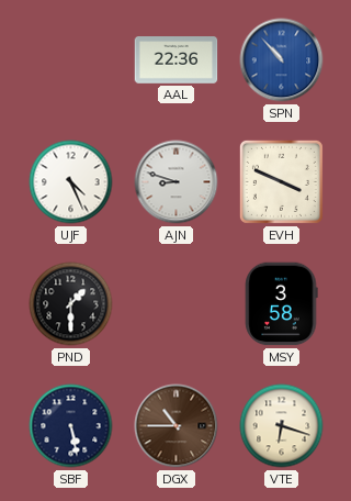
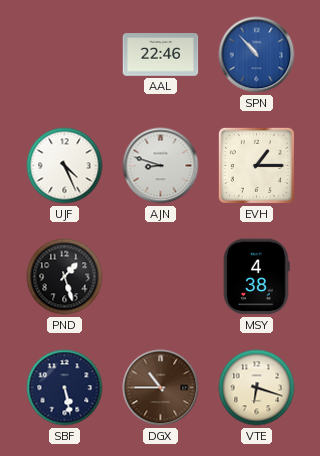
AAL: 22:36 -> 22:46 (161, 55)
EVH: 3:49 -> 1:15 (256, 165)
PND: 1:30 -> 1:27 (65, 277)
MSY: 3:58 -> 4:38 (257, 277)
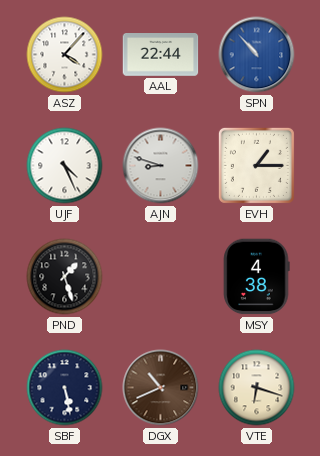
ASZ: none -> 4:07 (65, 55)
AAL: 22:46 -> 22:44 (161, 55)
DGX: 10:45 -> 10:41 (161, 388)
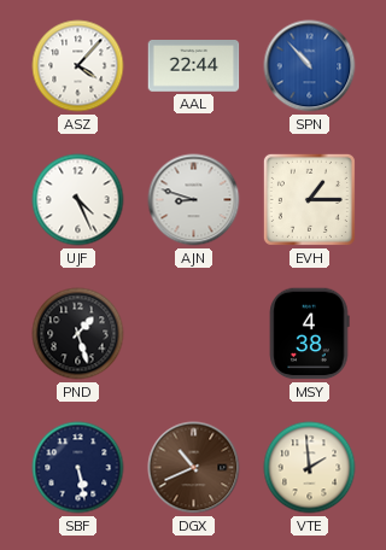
VTE: 6:18 -> 1:59 (310, 468)
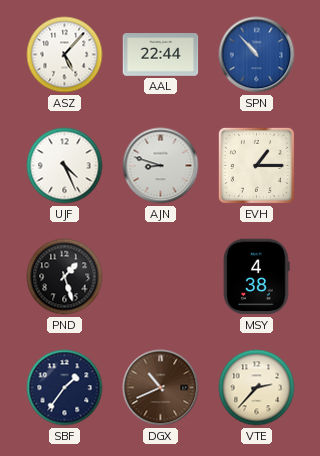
ASZ: 4:07 -> 5:07 (65, 55)
SBF: 5:28 -> 1:36 (65, 388)
VTE: 1:59 -> 2:37 (257, 388)
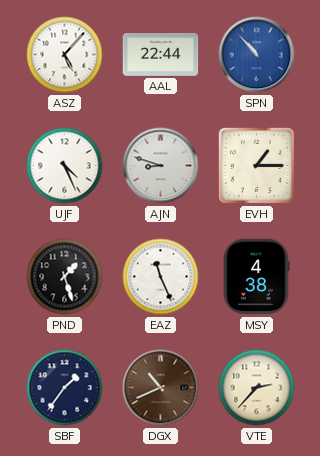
EAZ: none -> 11:26 (161, 277)
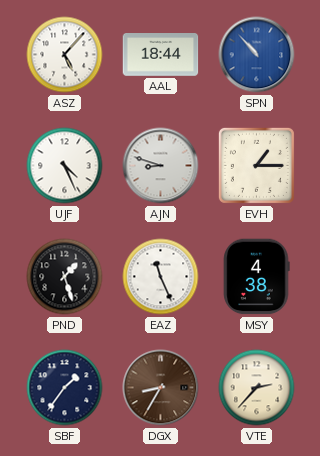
AAL: 22:44 -> 18:44 (161, 55)
DGX: 10:41 -> 8:35 (161, 388)
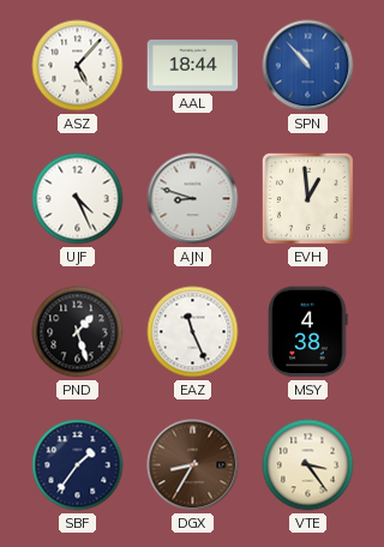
EVH: 1:15 -> 12:59 (307, 198)
VTE: 2:37 -> 3:24 (308, 465)
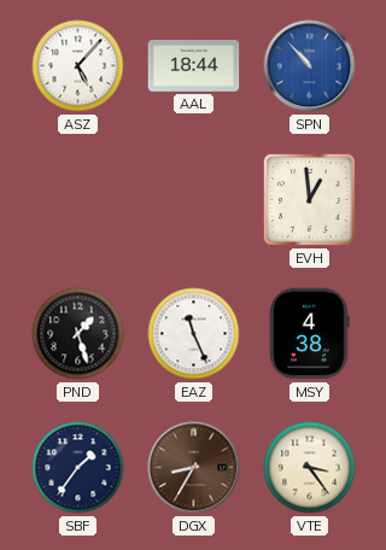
UJF: 4:26 -> none (78, 199)
AJN: 8:48 -> none (193, 199)
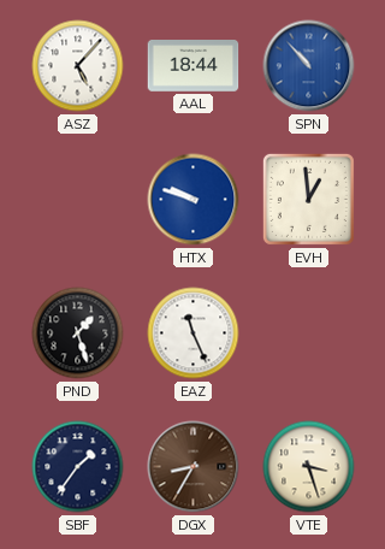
HTX: none -> 9:48 (194, 200)
MSY: 4:38 -> none (310, 334)
VTE: 3:24 -> 3:27 (309, 467)
